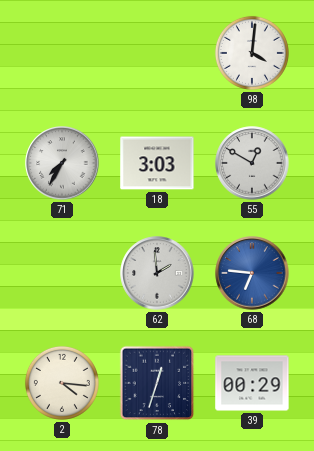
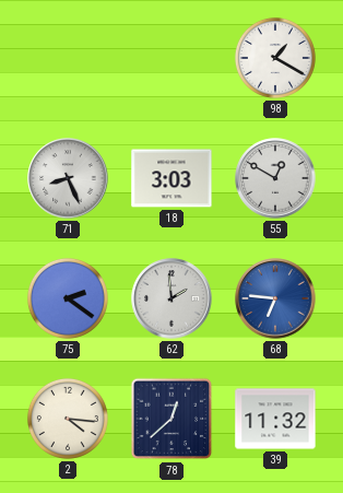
98: 4:01 -> 1:20 (275, 58)
71: 7:35 -> 8:26 (68, 178)
75: none -> 2:21 (68, 298)
78: 12:33 -> 12:38 (171, 419)
39: 00:29 -> 11:32 (275, 419)
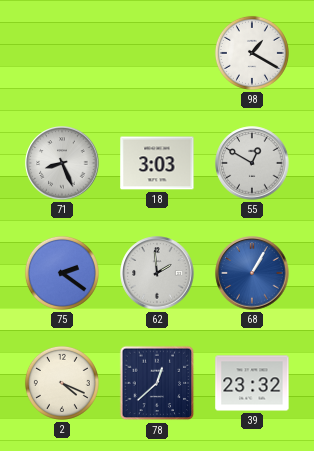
68: 6:46 -> 1:05 (252, 273)
2: 4:16 -> 4:19 (62, 383)
39: 11:32 -> 23:32 (252, 383)
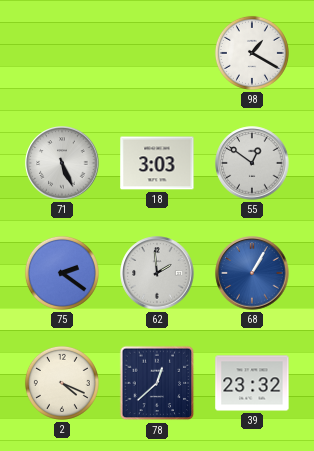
71: 8:26 -> 5:26 (62, 163)
55: 12:50 -> 12:51 (252, 163)
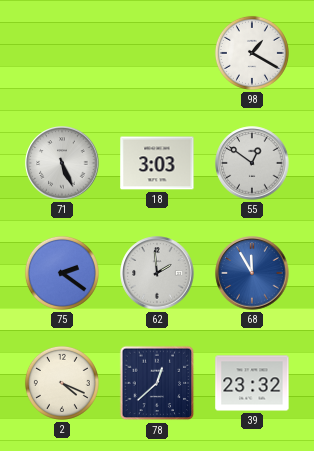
68: 1:05 -> 11:55 (252, 273)
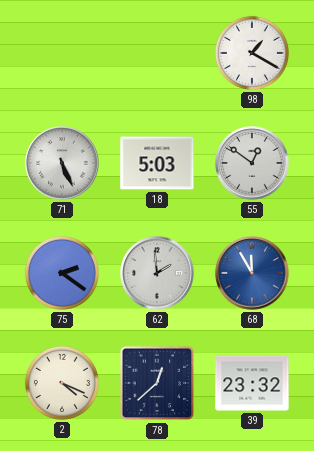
18: 3:03 -> 5:03 (157, 163)
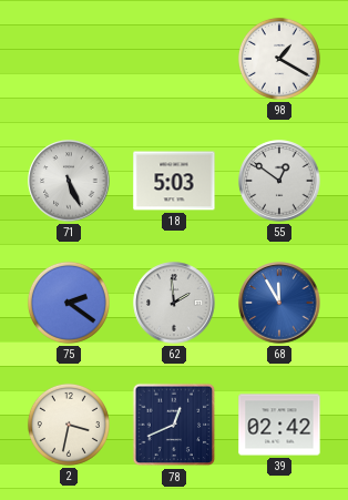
2: 4:19 -> 3:32 (69, 425)
78: 12:38 -> 12:41 (174, 425)
39: 23:32 -> 02:42 (279, 425)
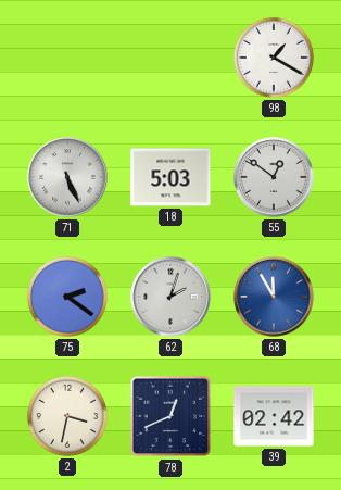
62: 1:59 -> 2:03 (171, 297)
